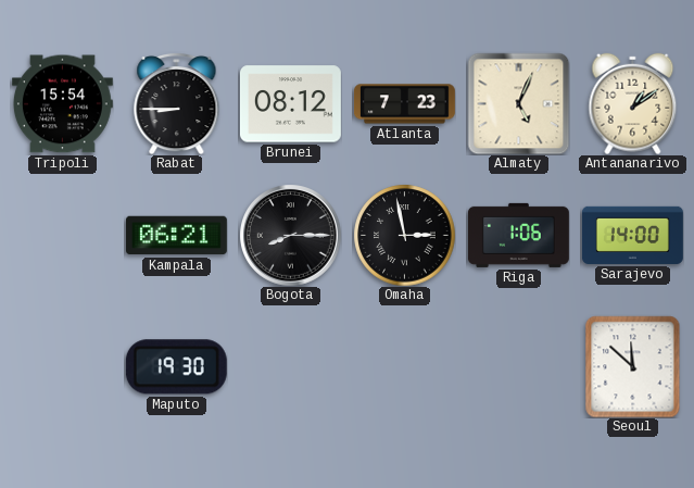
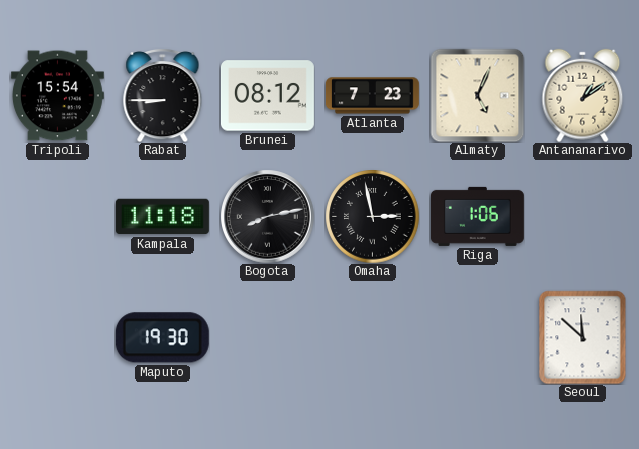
Kampala: 06:21 -> 11:18 (162, 217)
Bogota: 8:15 -> 8:13 (267, 216)
Sarajevo: 14:00 -> none (632, 235)
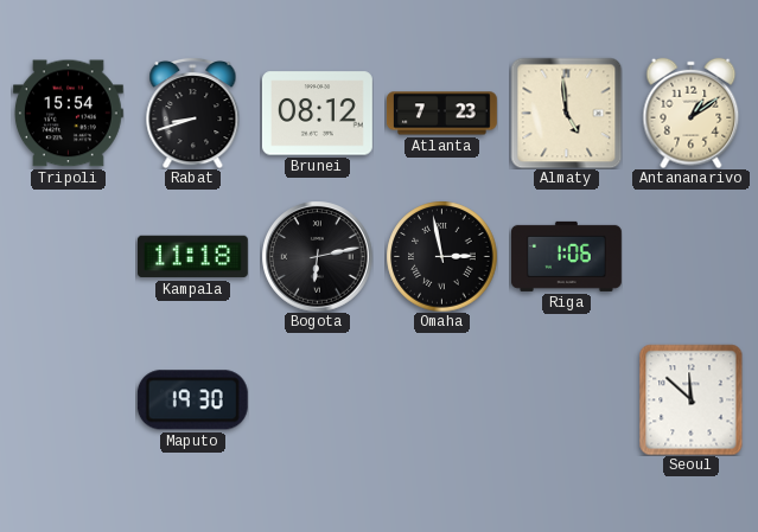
Rabat: 8:45 -> 8:42 (193, 113)
Almaty: 5:04 -> 4:59 (566, 113)
Bogota: 8:13 -> 6:13 (317, 256)
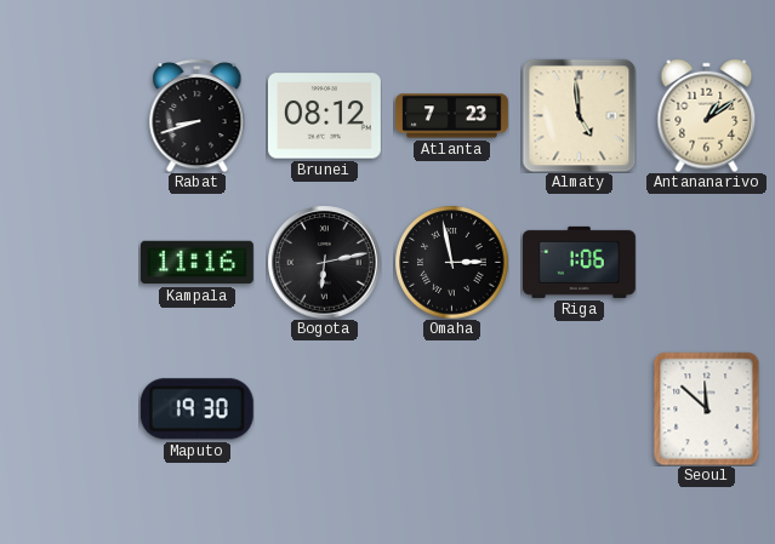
Tripoli: 15:54 -> none (68, 114)
Kampala: 11:18 -> 11:16 (196, 263)
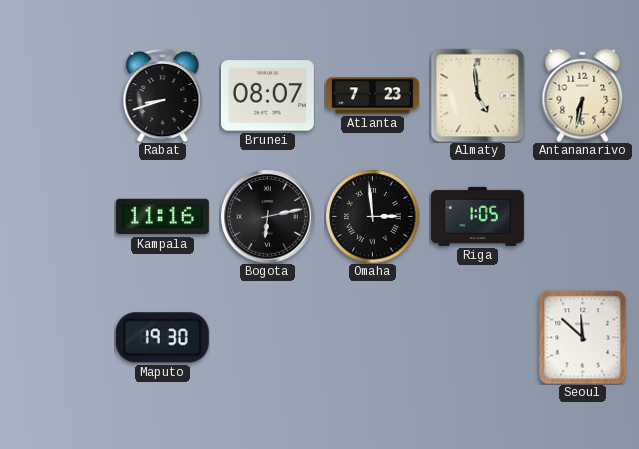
Brunei: 08:12 -> 08:07 (267, 96)
Antananarivo: 1:09 -> 6:32 (583, 95)
Omaha: 2:58 -> 2:59 (372, 216)
Riga: 1:06 -> 1:05 (477, 216)
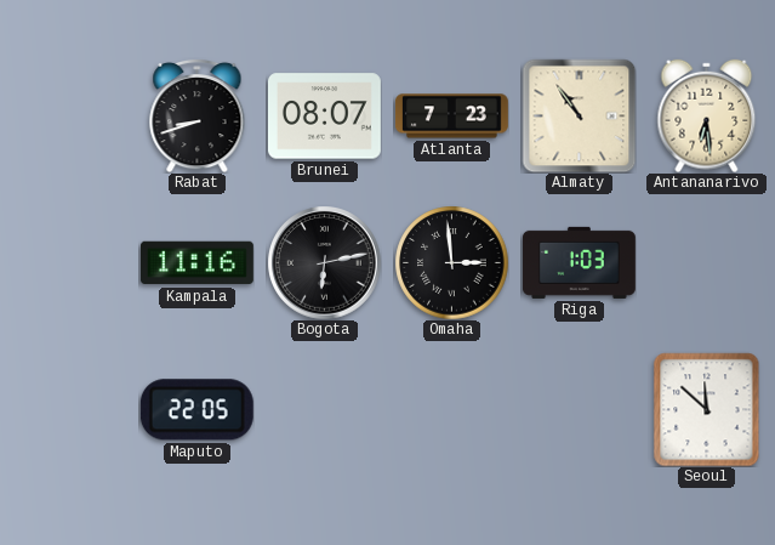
Almaty: 4:59 -> 10:54 (579, 115)
Antananarivo: 6:32 -> 6:29 (707, 115)
Riga: 1:05 -> 1:03 (579, 262)
Maputo: 19:30 -> 22:05 (196, 410)
